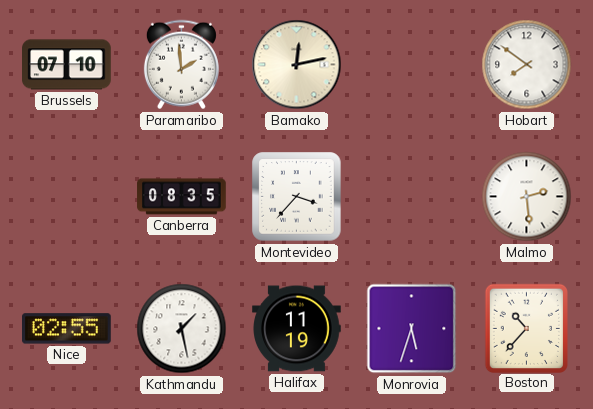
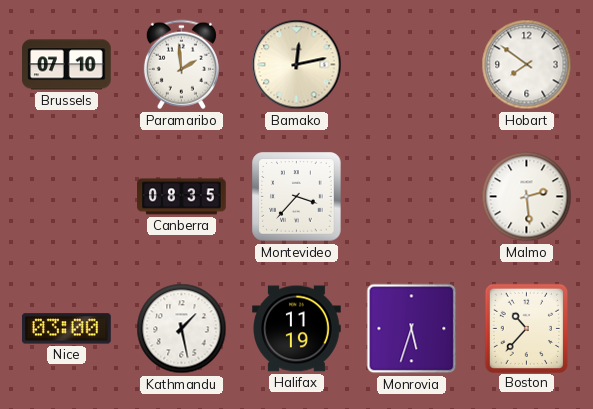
Nice: 02:55 -> 03:00 (67, 329)
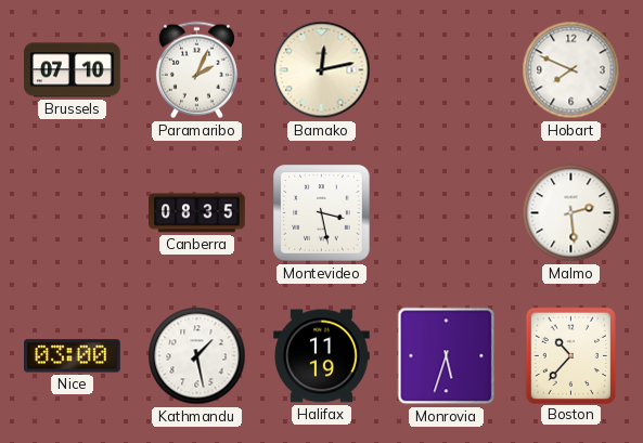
Paramaribo: 1:59 -> 2:04 (196, 70)
Hobart: 7:51 -> 7:49 (571, 70)
Montevideo: 3:37 -> 3:28 (322, 213)
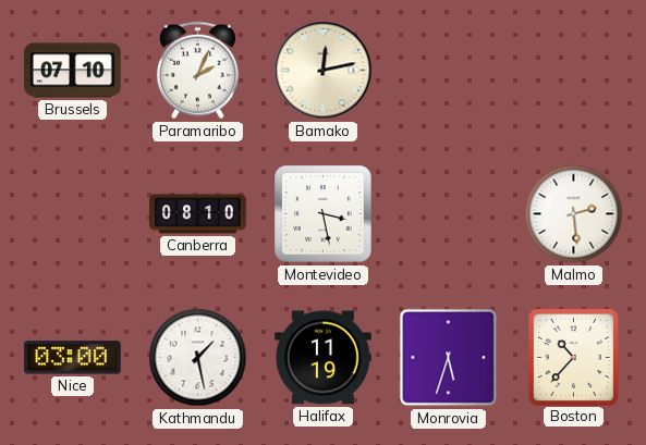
Hobart: 7:49 -> none (571, 70)
Canberra: 08:35 -> 08:10 (198, 214)
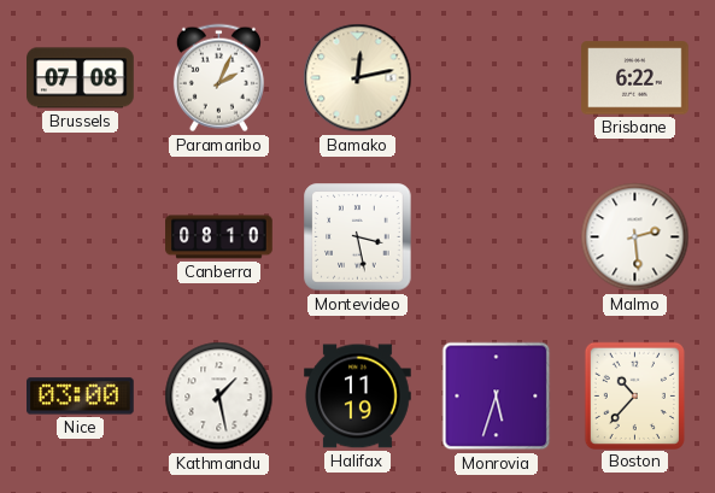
Brussels: 07:10 -> 07:08 (81, 78)
Brisbane: none -> 6:22 (635, 78)
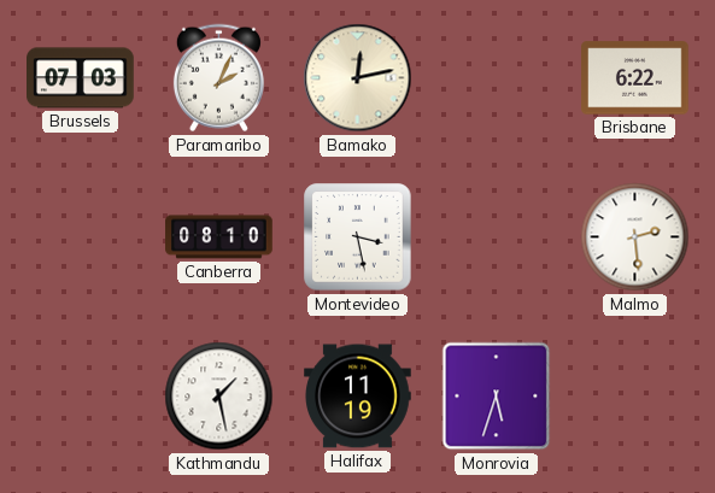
Brussels: 07:08 -> 07:03 (81, 78)
Nice: 03:00 -> none (81, 397)
Boston: 10:37 -> none (634, 395)
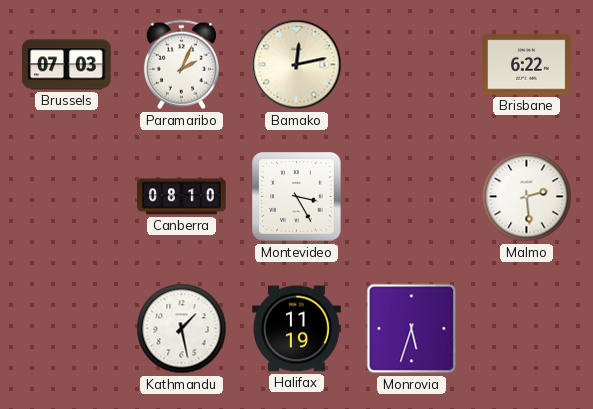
Montevideo: 3:28 -> 3:25 (297, 197)
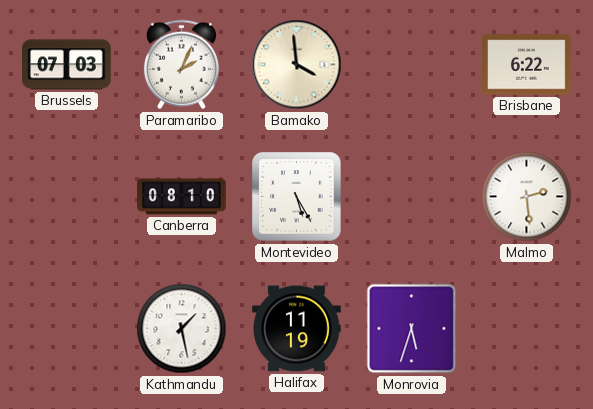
Bamako: 12:13 -> 3:59 (297, 65)
Montevideo: 3:25 -> 5:25 (297, 197)
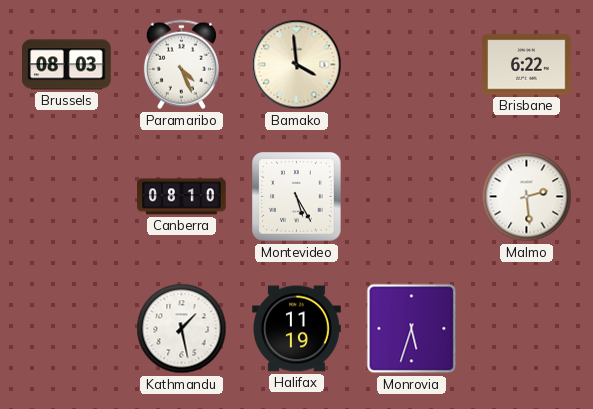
Brussels: 07:03 -> 08:03 (67, 65)
Paramaribo: 2:04 -> 4:26 (181, 65)
